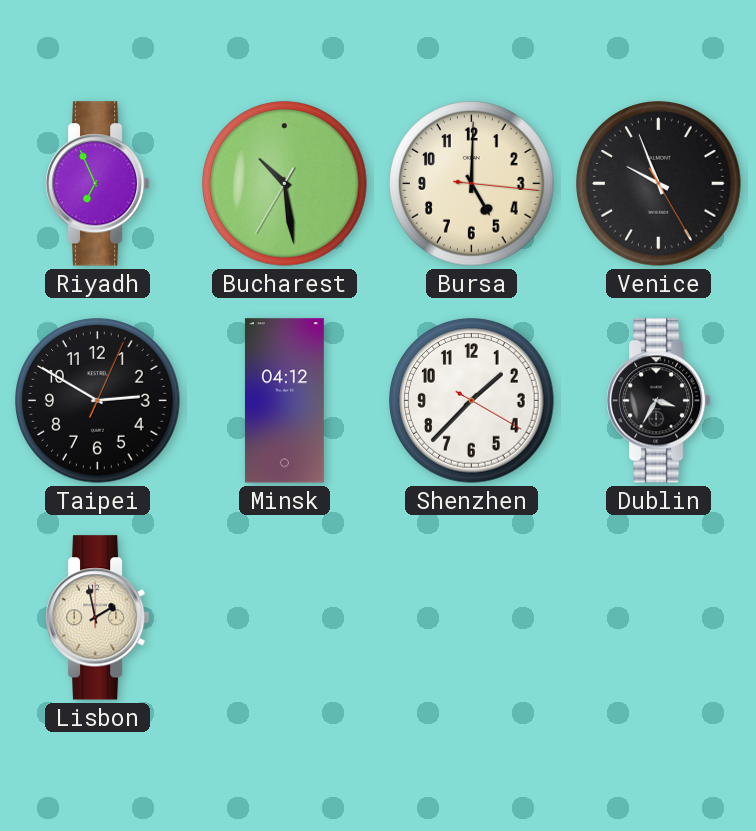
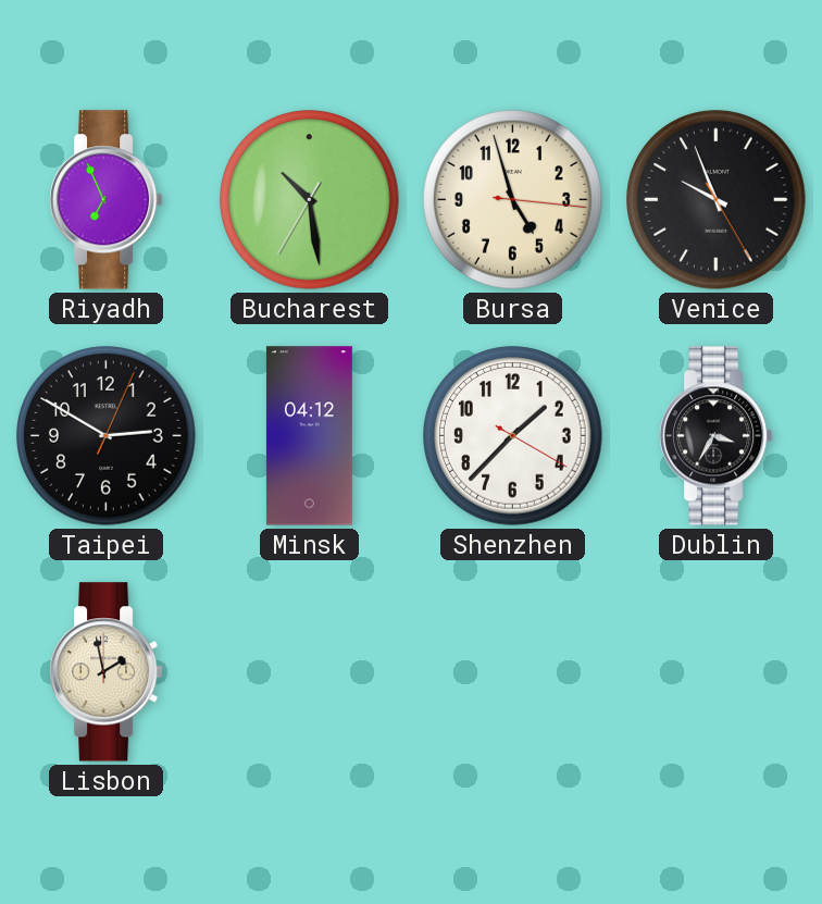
Bursa: 5:00 -> 4:57 (513, 200)
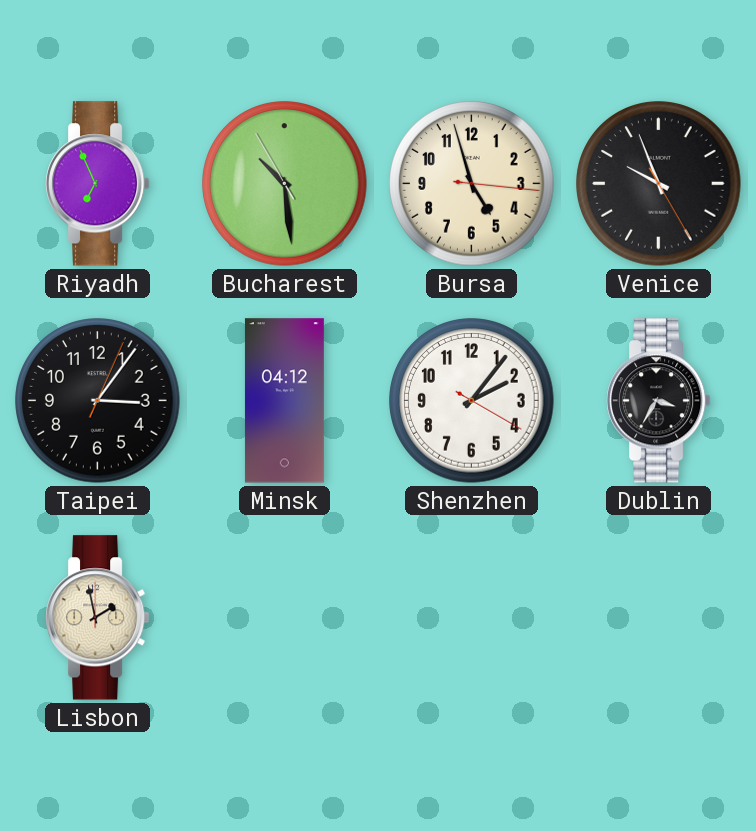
Bucharest: 10:28:35 -> 10:28:55 (285, 184)
Taipei: 2:50 -> 3:06 (98, 401)
Shenzhen: 1:37 -> 2:06 (472, 401)
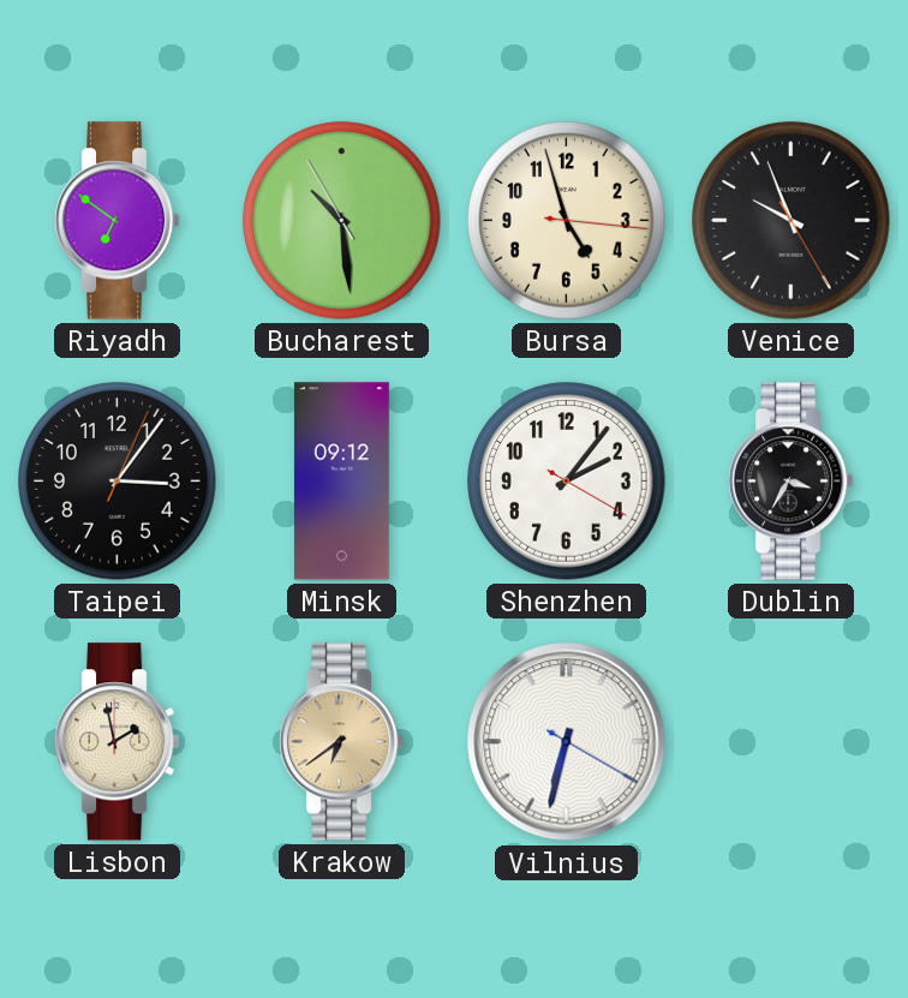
Riyadh: 6:56 -> 6:51 (118, 221)
Minsk: 04:12 -> 09:12 (341, 482)
Krakow: none -> 6:39 (342, 742)
Vilnius: none -> 6:32 (567, 742)
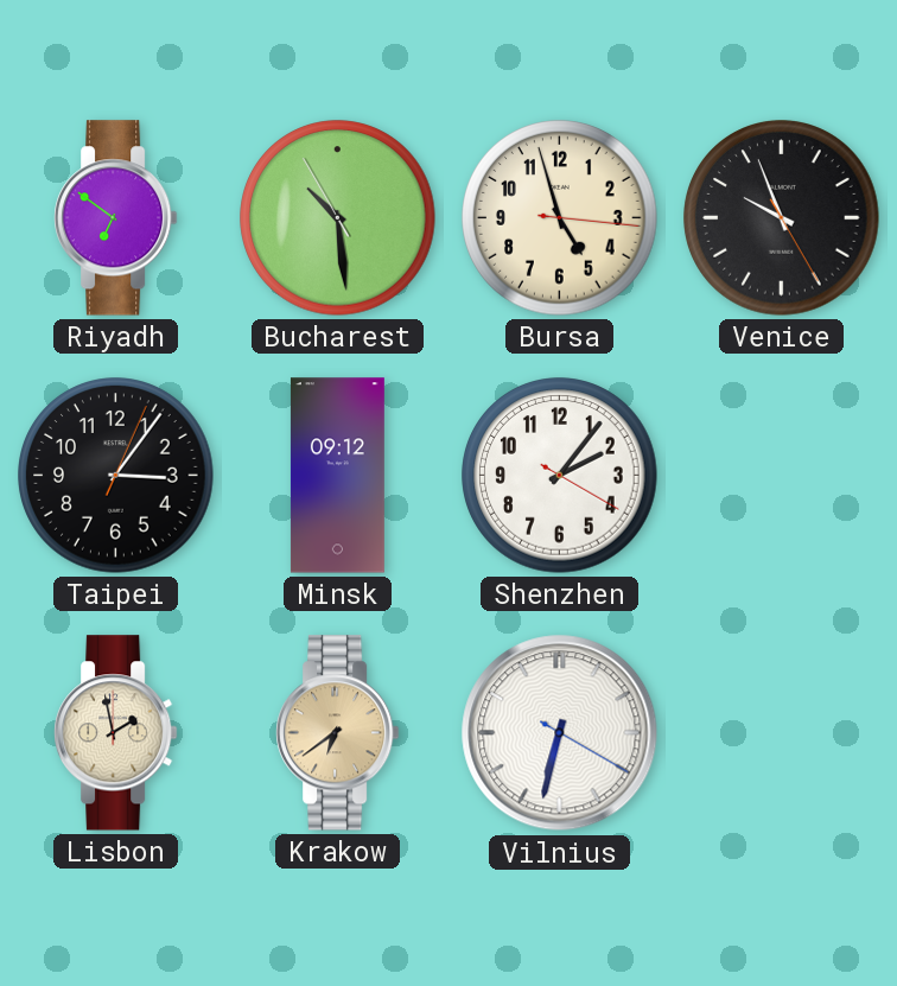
Dublin: 3:35 -> none (791, 482)
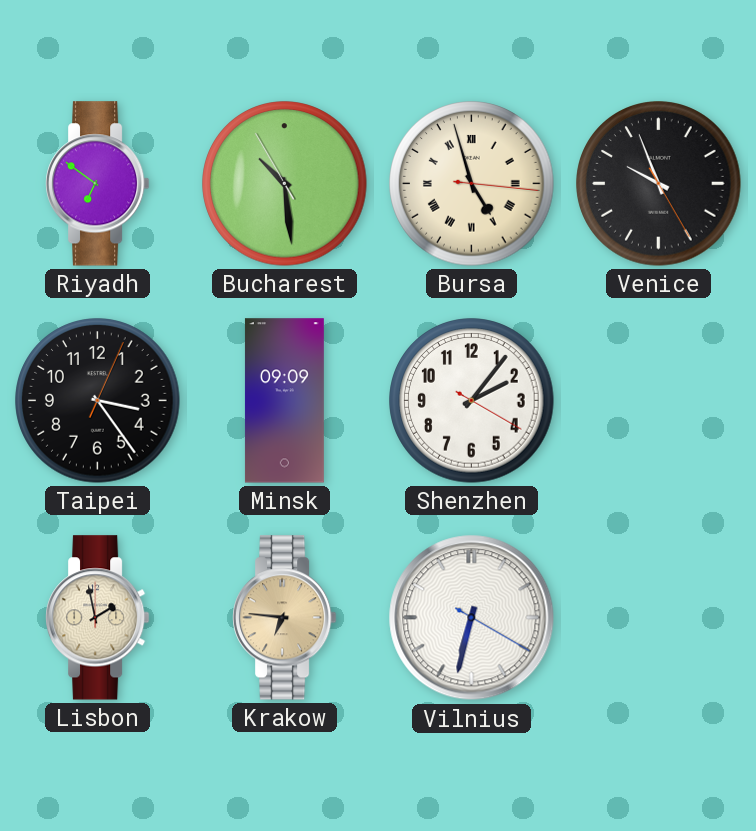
Bursa numerals: Arabic -> Roman (472, 184)
Taipei: 3:06 -> 3:24 (98, 401)
Minsk: 09:12 -> 09:09 (284, 401)
Krakow: 6:39 -> 6:46 (285, 618)
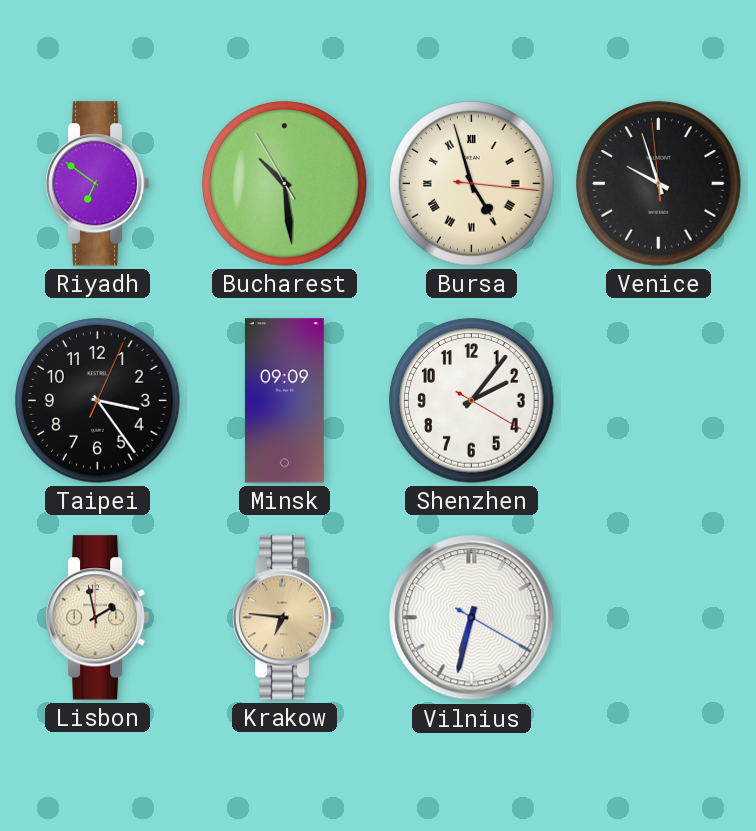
Venice: 9:56:25 -> 9:56:59 (659, 184)
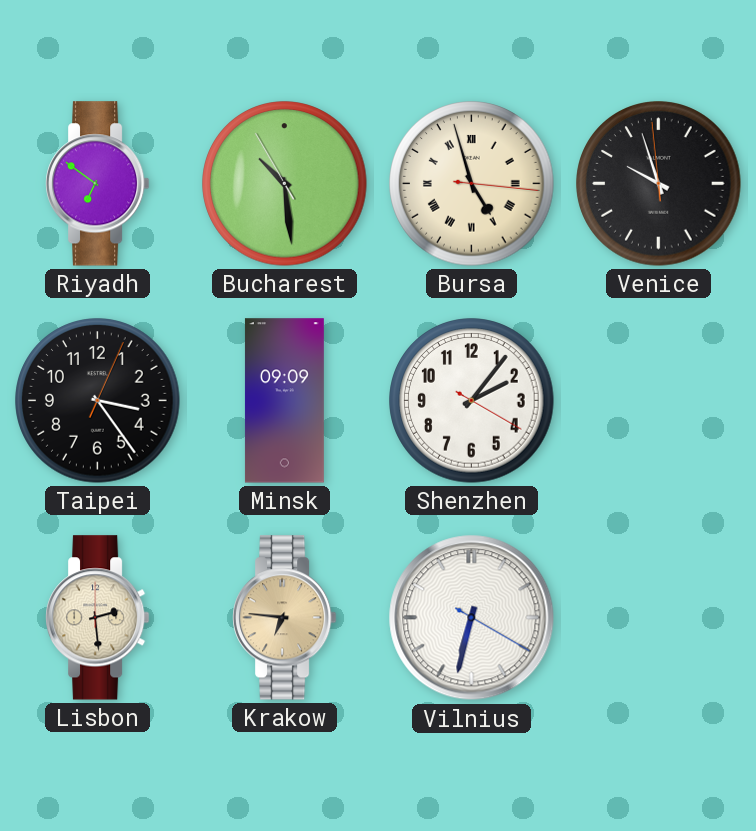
Lisbon: 1:58 -> 2:29 (98, 618)
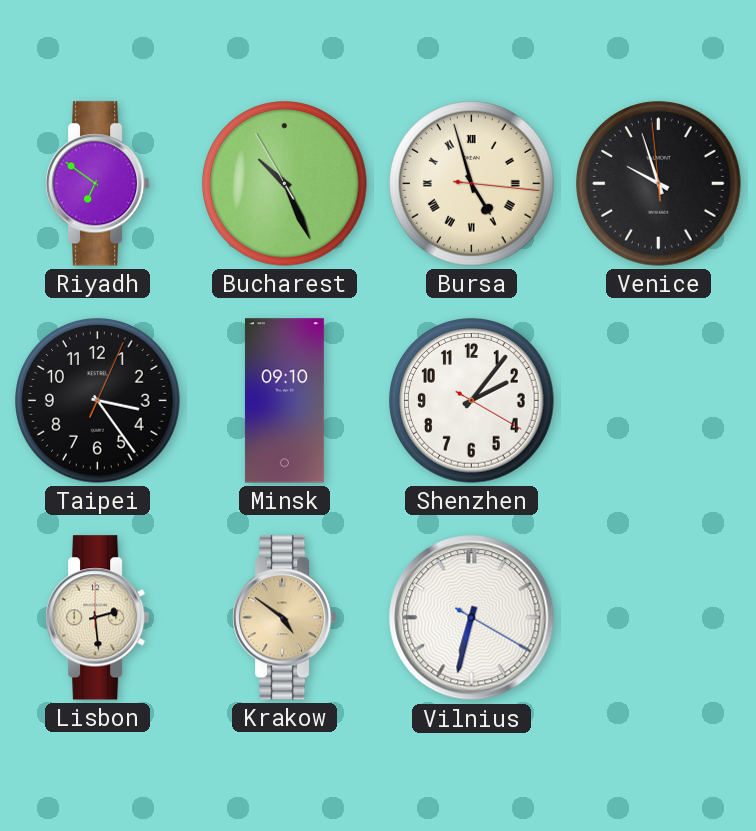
Bucharest: 10:28 -> 10:25 (285, 184)
Minsk: 09:09 -> 09:10 (284, 401)
Krakow: 6:46 -> 4:51 (285, 618)
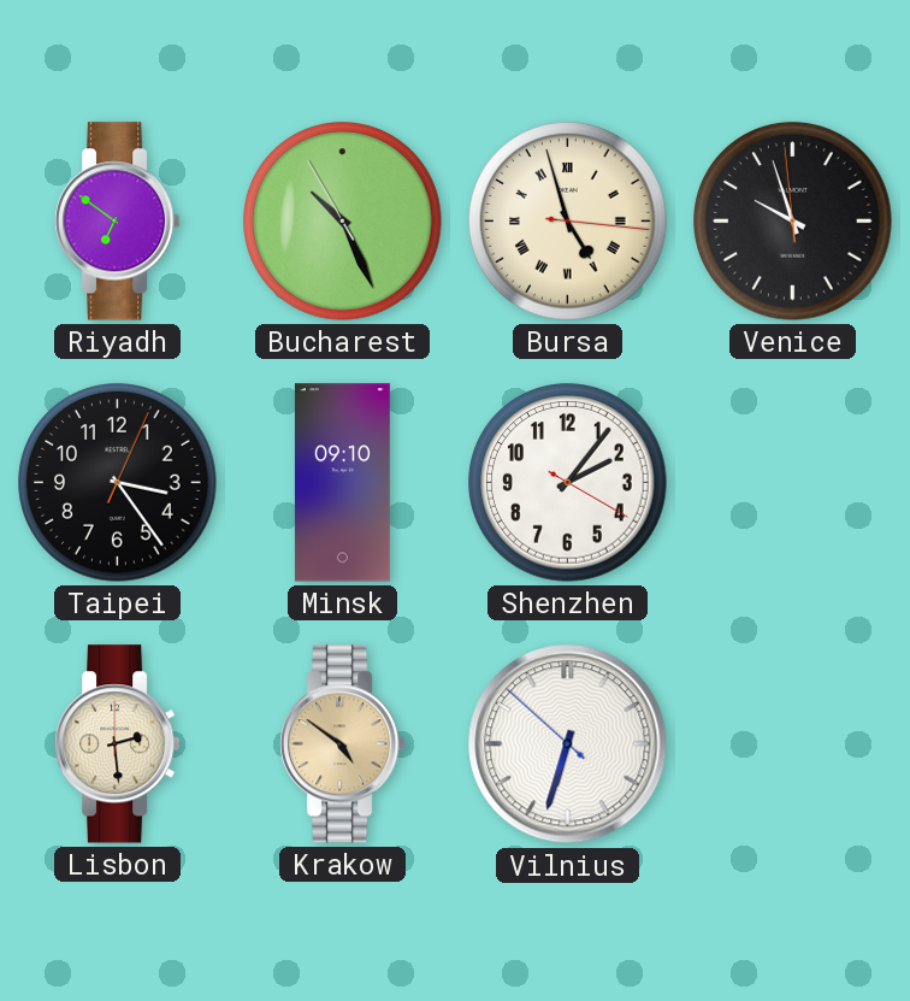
Vilnius: 6:32:20 -> 6:32:52 (568, 744)
